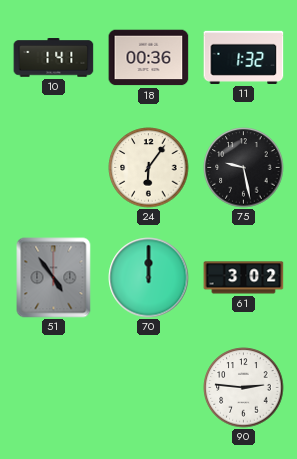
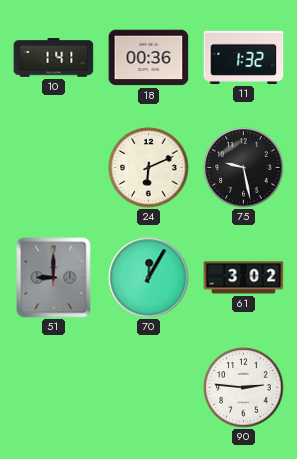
24: 6:06 -> 6:11 (149, 168)
51: 4:54 -> 9:00 (54, 278)
70: 12:00 -> 12:05 (149, 278)
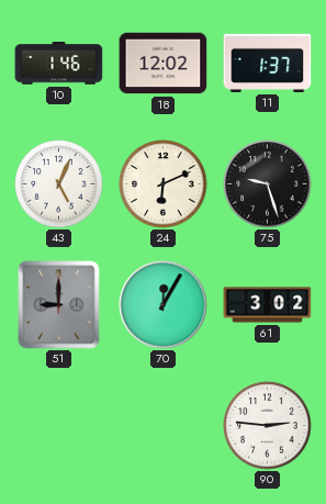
10: 1:41 -> 1:46 (59, 64)
18: 00:36 -> 12:02 (164, 64)
11: 1:32 -> 1:37 (268, 63)
43: none -> 5:04 (59, 184)
75: 9:28 -> 9:27 (268, 184)
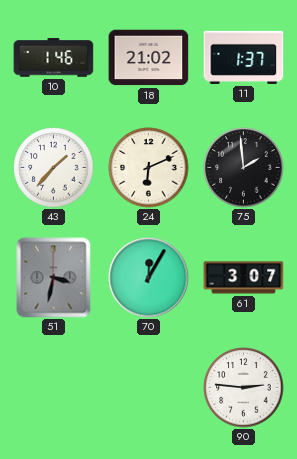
18: 12:02 -> 21:02 (149, 58)
43: 5:04 -> 1:37 (54, 168)
75: 9:27 -> 1:59 (244, 168)
51: 9:00 -> 3:32 (54, 278)
61: 3:02 -> 3:07 (244, 278)
